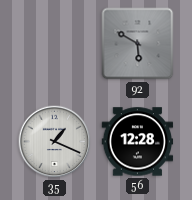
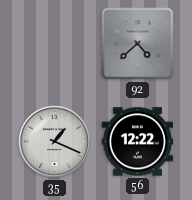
92: 5:50 -> 4:38 (138, 44)
56: 12:28 -> 12:22 (138, 142)
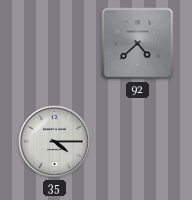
35: 1:19 -> 4:15 (55, 142)
56: 12:22 -> none (138, 142)
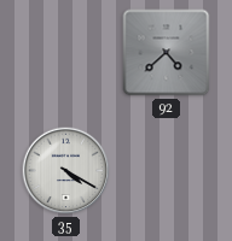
35: 4:15 -> 4:20 (66, 171)
